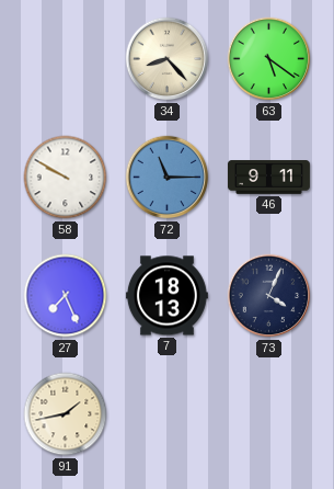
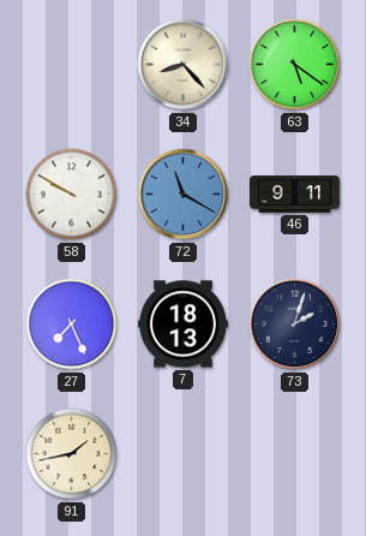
72: 11:15 -> 11:20 (184, 195)
73: 4:04 -> 2:03 (295, 324)
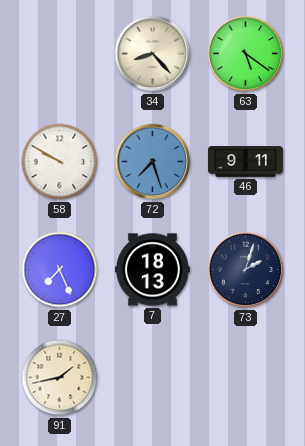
72: 11:20 -> 7:27 (153, 162)
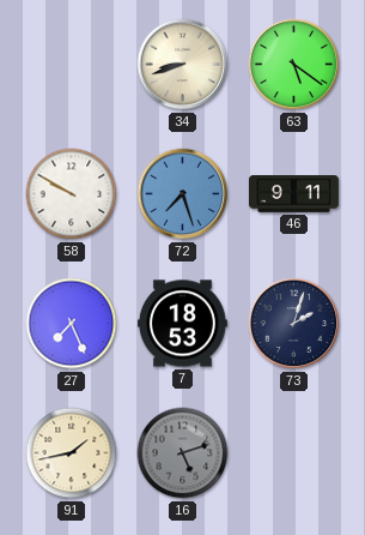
34: 8:23 -> 8:42 (183, 65)
7: 18:13 -> 18:53 (182, 324)
16: none -> 5:12 (183, 453)
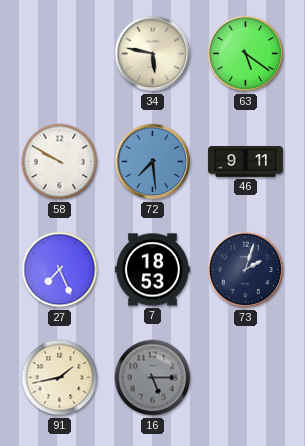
34: 8:42 -> 5:47 (153, 54)
72: 7:27 -> 7:29 (153, 162)
16: 5:12 -> 5:15 (153, 378)
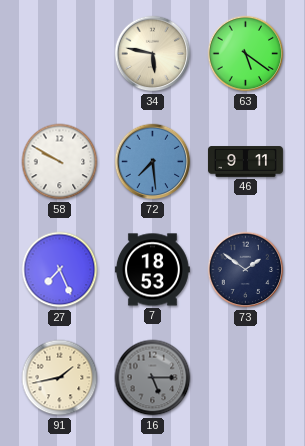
73: 2:03 -> 1:51 (246, 270)
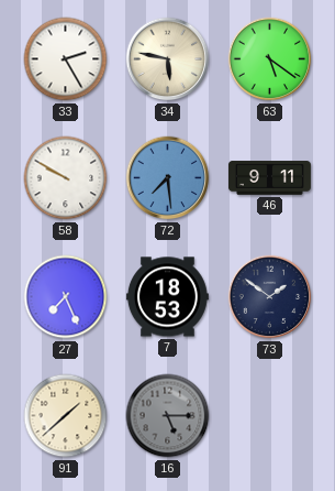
33: none -> 2:25 (66, 59)
91: 1:43 -> 1:38 (66, 416)
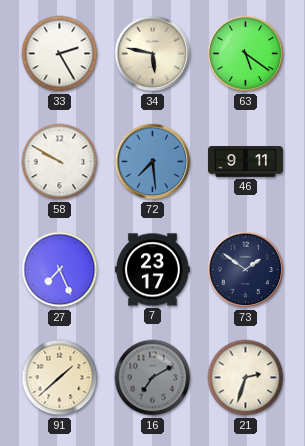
7: 18:53 -> 23:17 (152, 270)
16: 5:15 -> 7:10 (153, 378)
21: none -> 2:33 (246, 378)
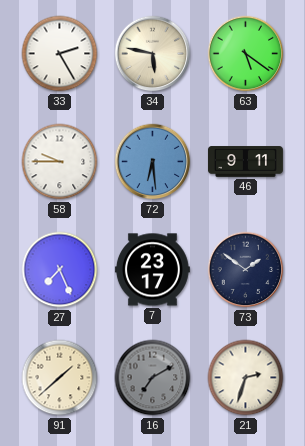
58: 9:50 -> 9:45 (60, 162)
72: 7:29 -> 6:29 (153, 162)
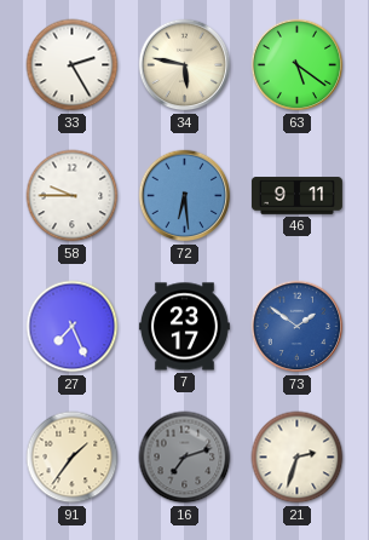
73 dial: navy -> blue (298, 327)
91: 1:38 -> 1:36 (73, 458)
16: 7:10 -> 7:12 (185, 458)
